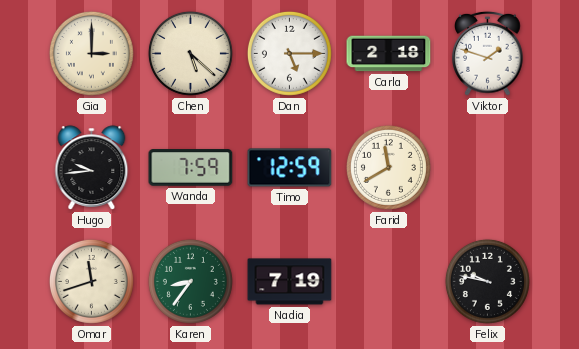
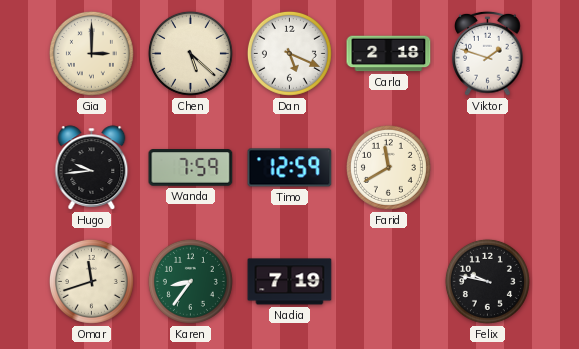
Dan: 5:15 -> 5:19 (289, 53)
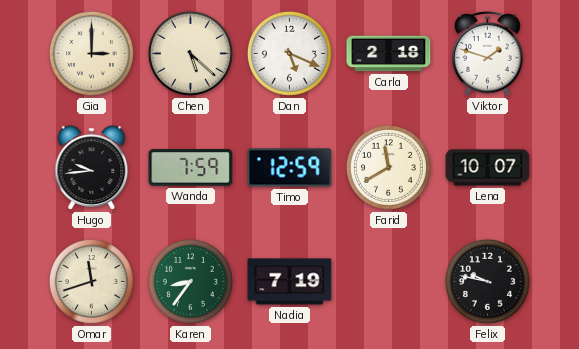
Lena: none -> 10:07 (488, 168)
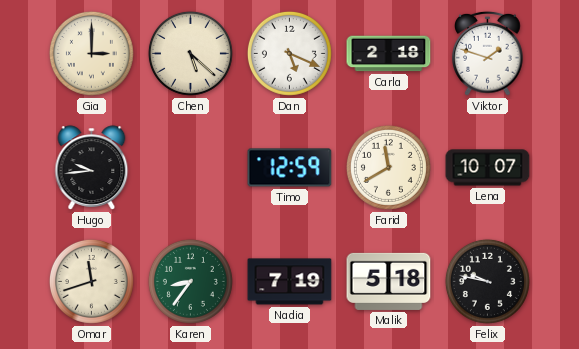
Wanda: 7:59 -> none (191, 168)
Malik: none -> 5:18 (389, 281)
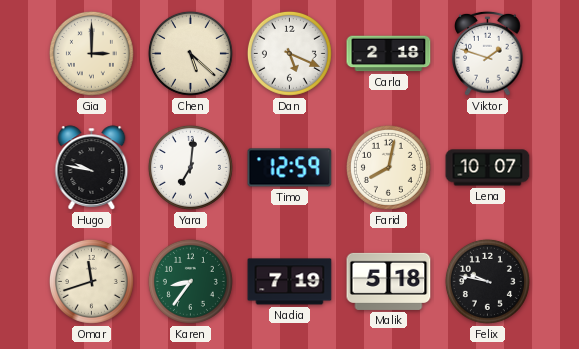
Hugo: 9:44 -> 9:47 (92, 168)
Yara: none -> 7:01 (190, 167)
Farid: 11:40 -> 8:02 (388, 167)
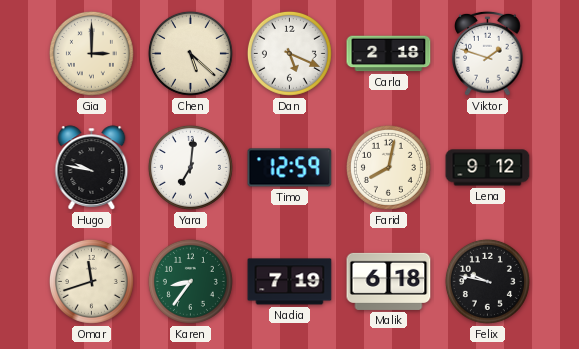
Lena: 10:07 -> 9:12 (488, 168)
Malik: 5:18 -> 6:18 (389, 281)
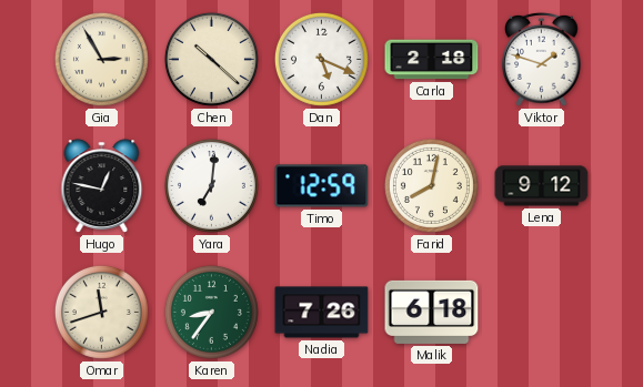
Gia: 3:00 -> 2:55 (101, 59)
Chen: 5:22 -> 10:22 (211, 59)
Hugo: 9:47 -> 12:47 (102, 186)
Nadia: 7:19 -> 7:26 (322, 313)
Felix: 9:47 -> none (487, 281)
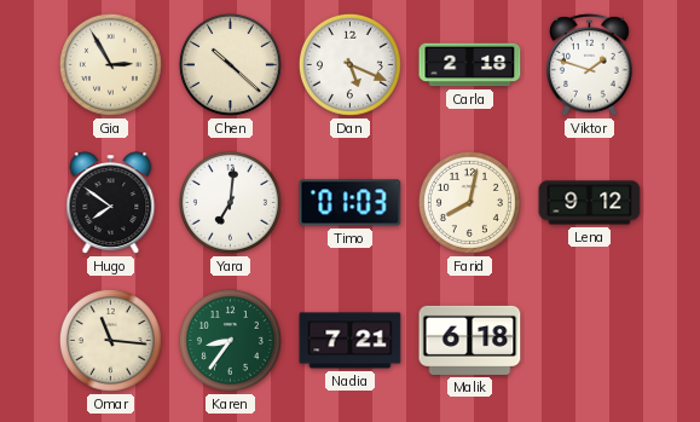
Hugo: 12:47 -> 7:51 (111, 203)
Timo: 12:59 -> 01:03 (351, 203)
Omar: 11:42 -> 11:16 (110, 340)
Nadia: 7:26 -> 7:21 (351, 341)
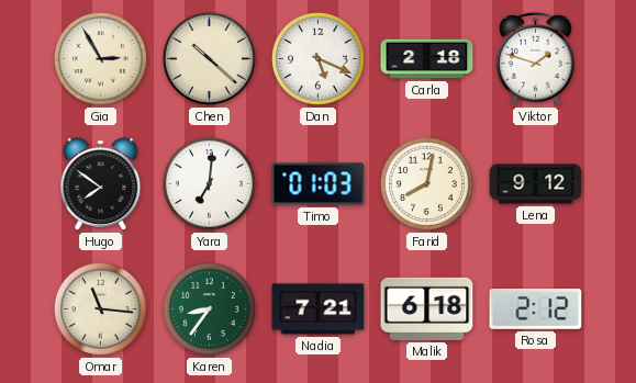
Rosa: none -> 2:12 (536, 309)
